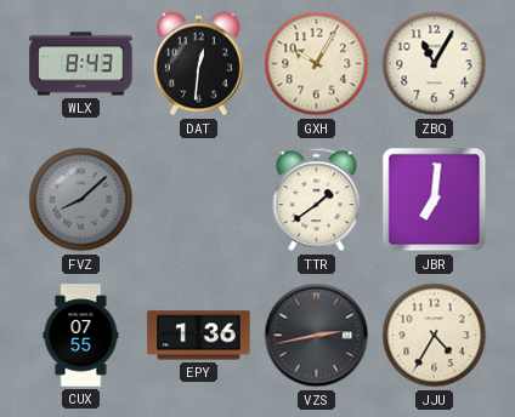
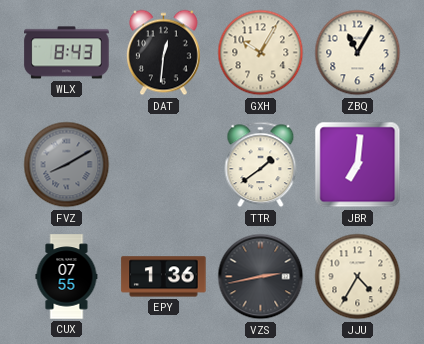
FVZ: 8:08 -> 8:10 (67, 165)
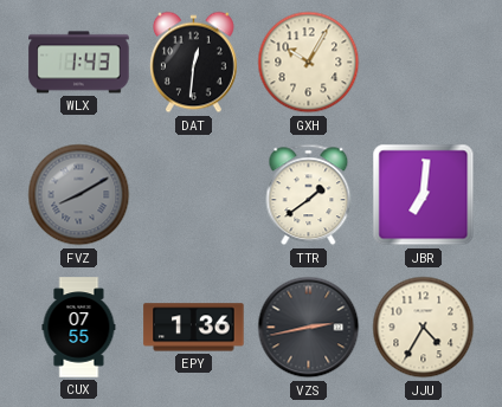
WLX: 8:43 -> 1:43 (79, 63)
ZBQ: 11:05 -> none (358, 53)
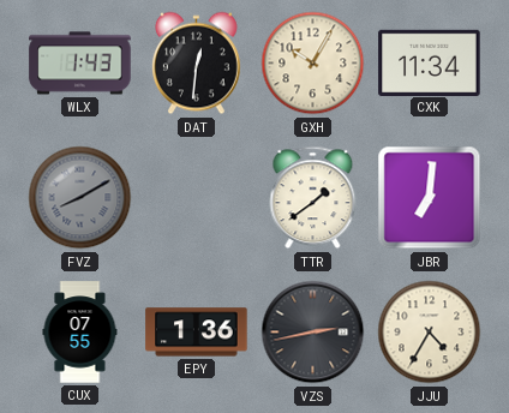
CXK: none -> 11:34 (430, 62)
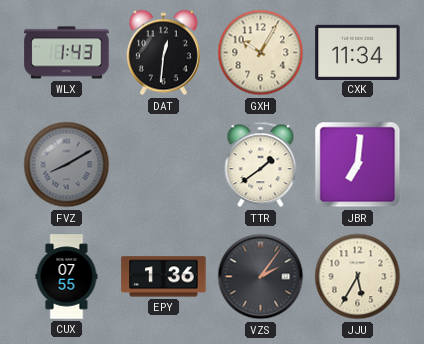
VZS: 2:43 -> 2:06 (261, 277)
JJU: 4:35 -> 5:35 (358, 277)
